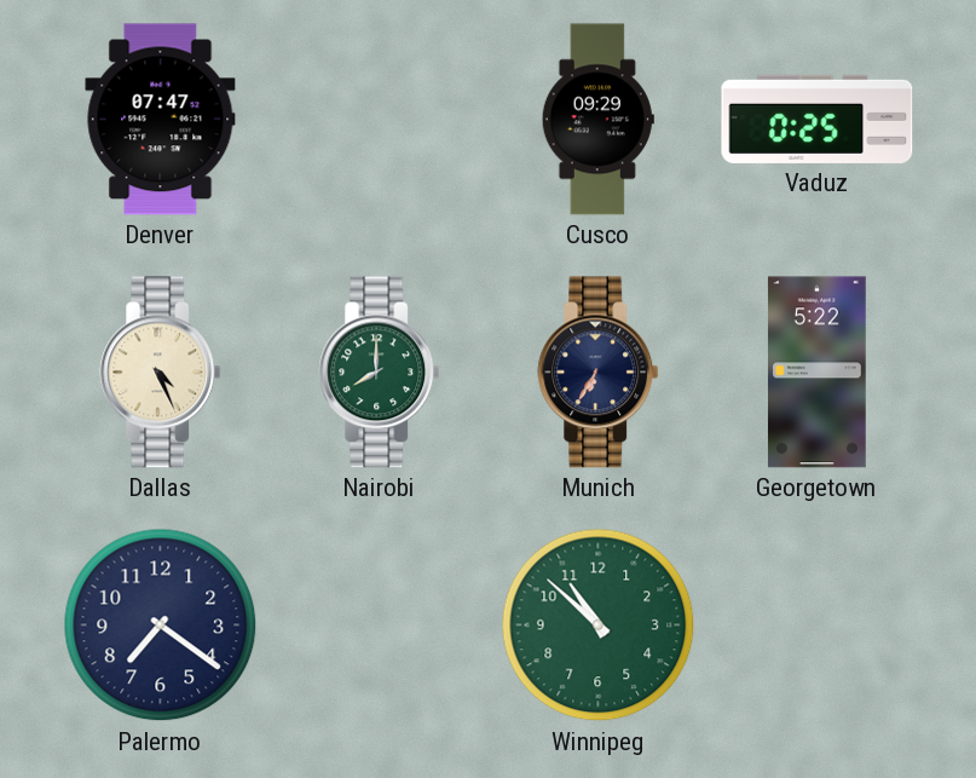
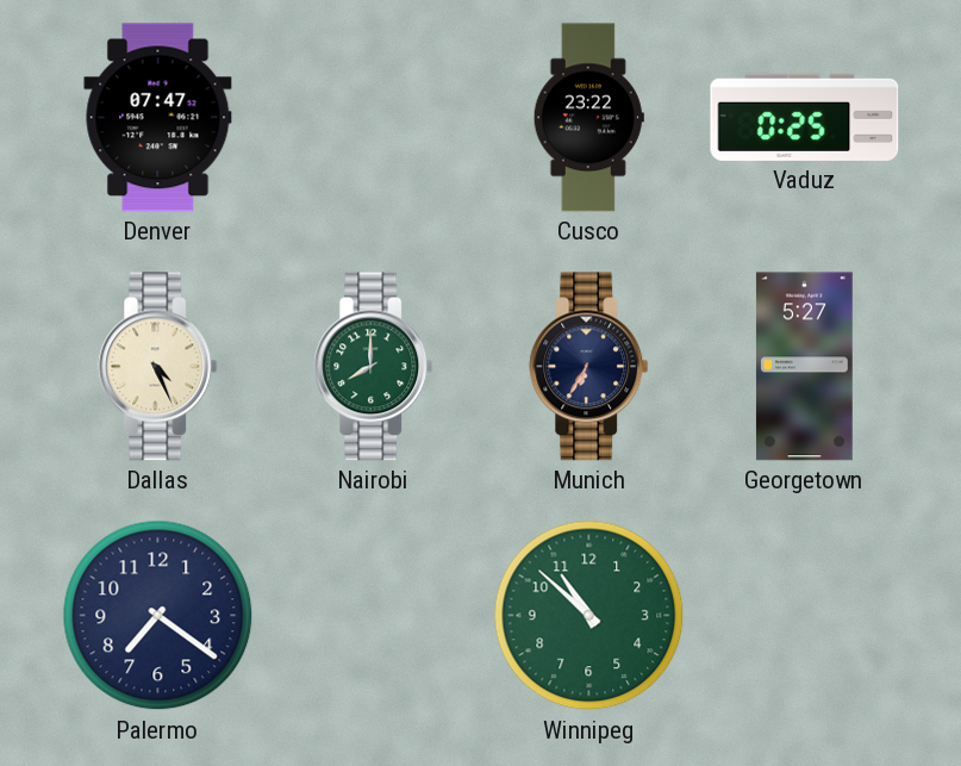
Cusco: 09:29 -> 23:22 (588, 118)
Georgetown: 5:22 -> 5:27 (804, 367)
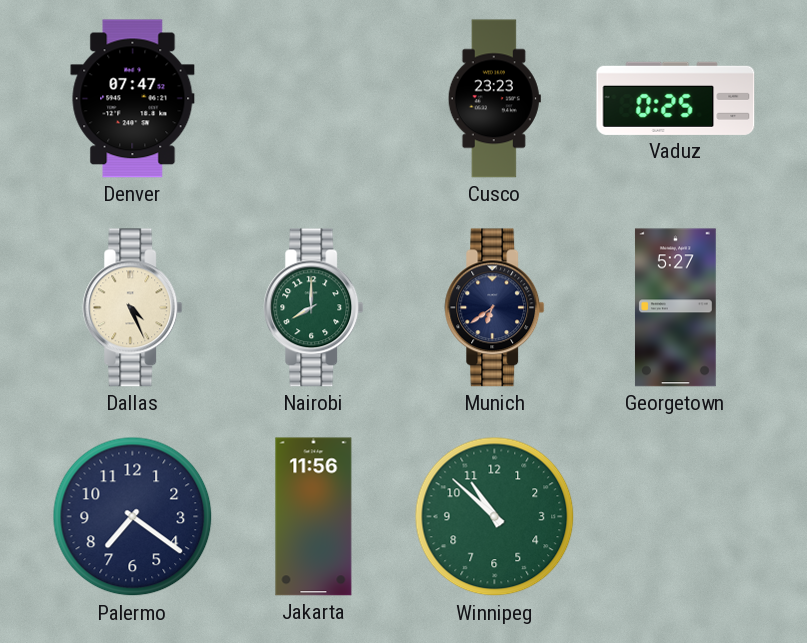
Cusco: 23:22 -> 23:23 (494, 99)
Munich: 6:35 -> 6:39 (495, 308)
Jakarta: none -> 11:56 (314, 517)
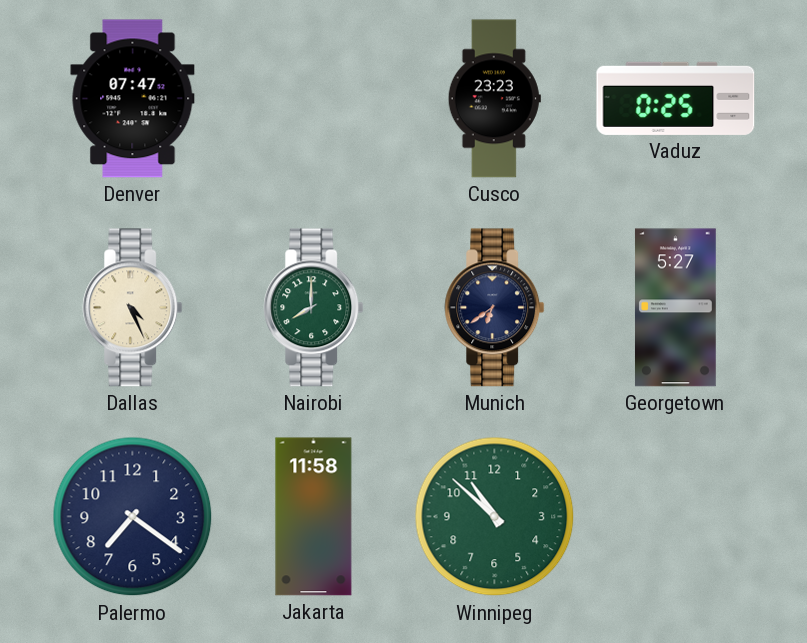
Jakarta: 11:56 -> 11:58 (314, 517)
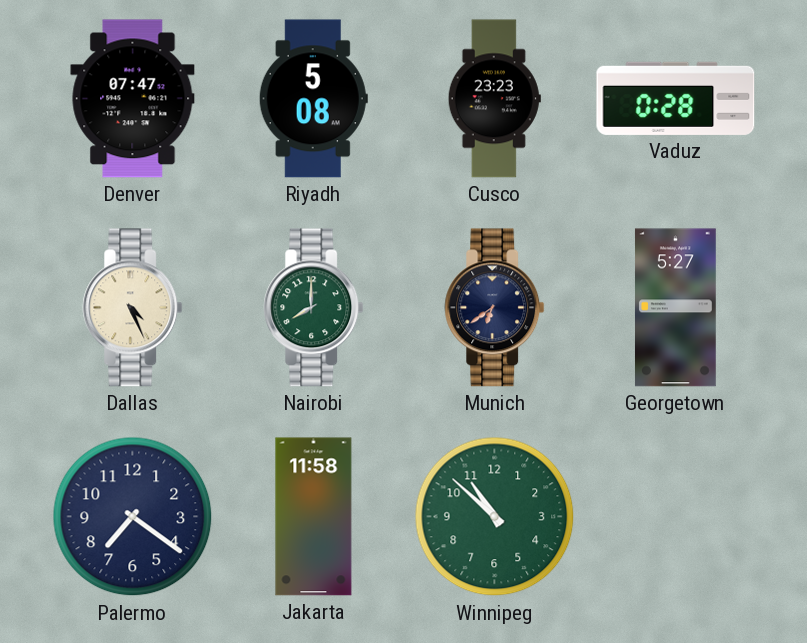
Riyadh: none -> 5:08 (313, 99)
Vaduz: 0:25 -> 0:28 (676, 98)
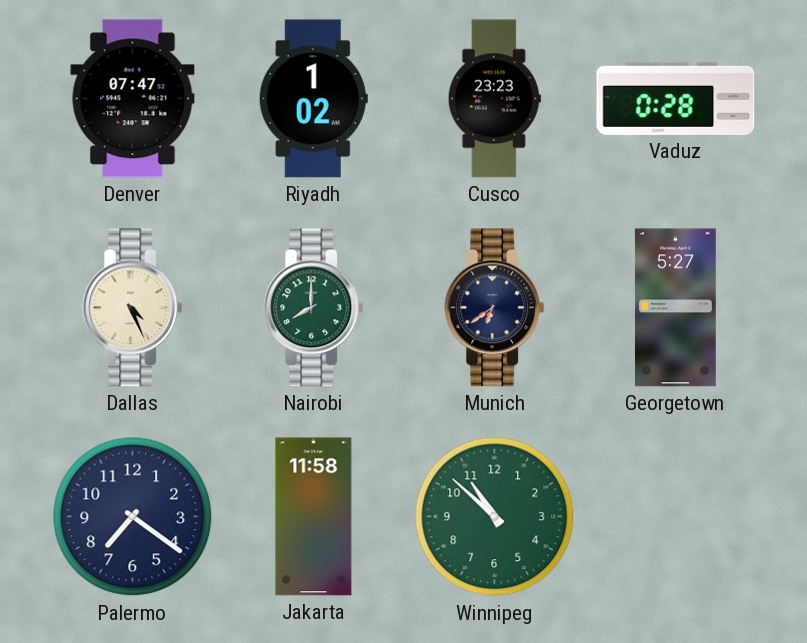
Riyadh: 5:08 -> 1:02 (313, 99)
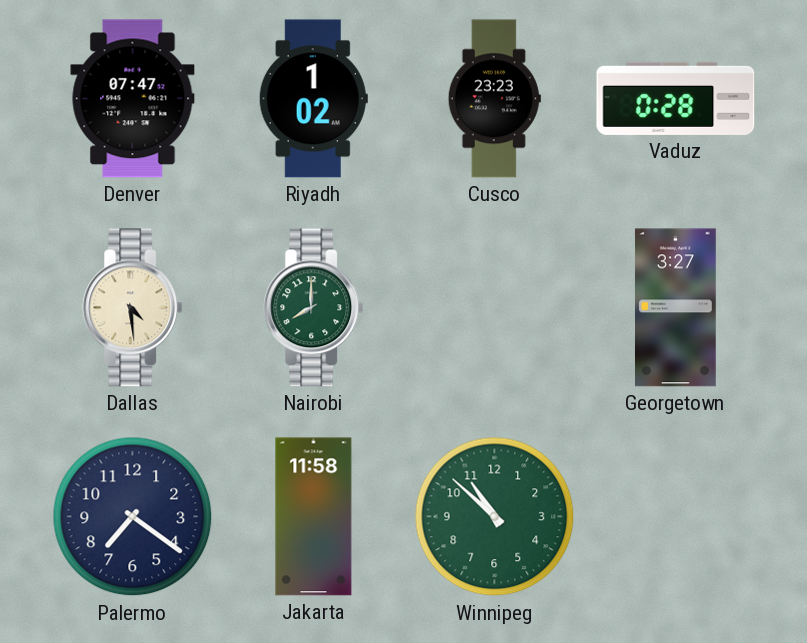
Dallas: 4:26 -> 4:29 (133, 308)
Munich: 6:39 -> none (495, 308)
Georgetown: 5:27 -> 3:27 (675, 308)
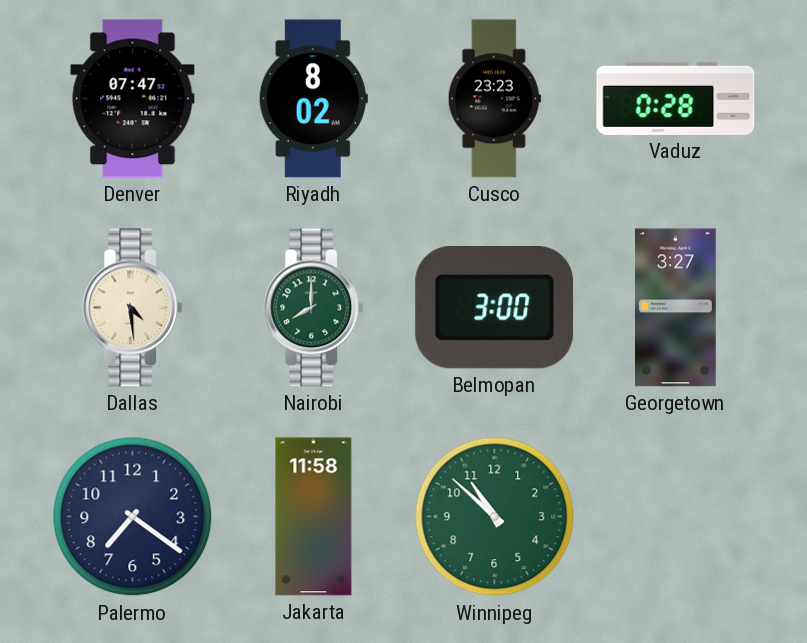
Riyadh: 1:02 -> 8:02 (313, 99)
Belmopan: none -> 3:00 (495, 308)
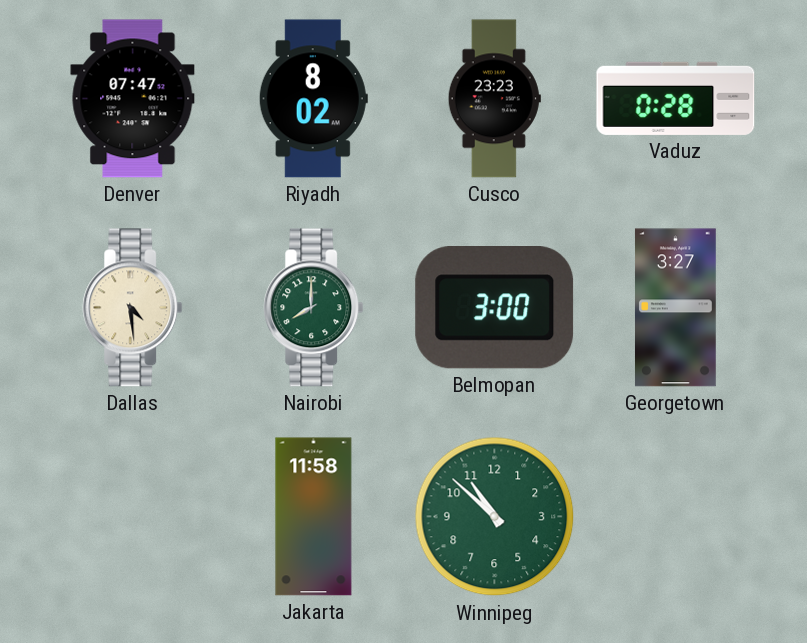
Palermo: 7:21 -> none (133, 517)
